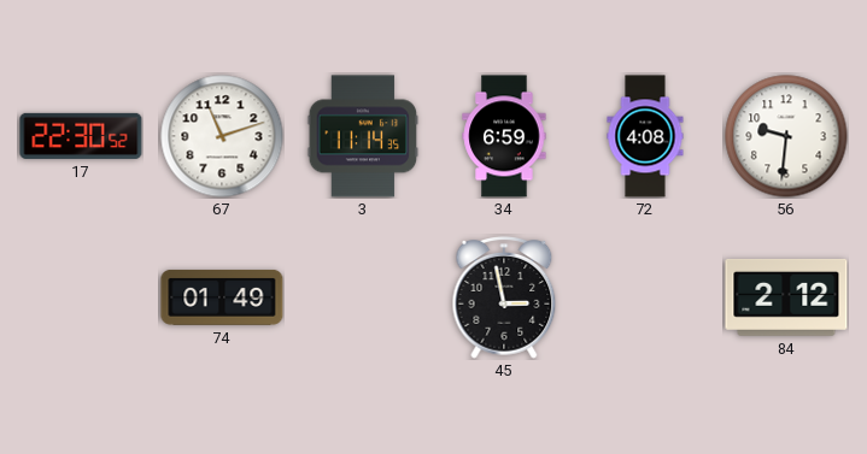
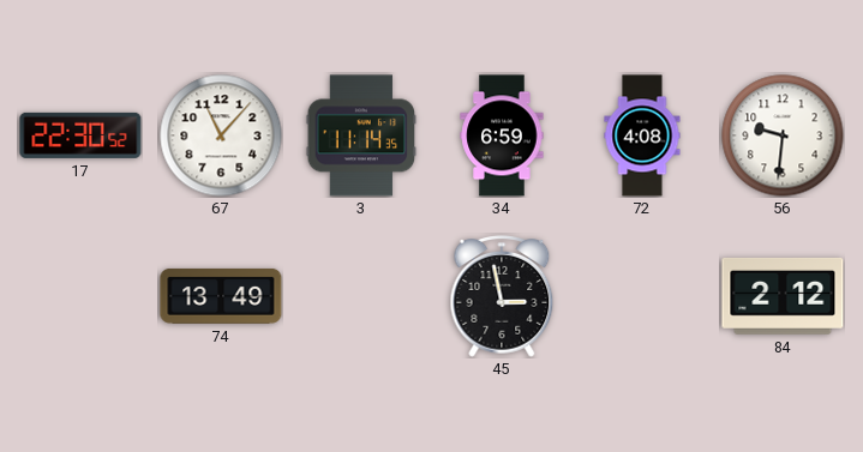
67: 11:12 -> 11:07 (221, 135)
74: 01:49 -> 13:49 (221, 296)
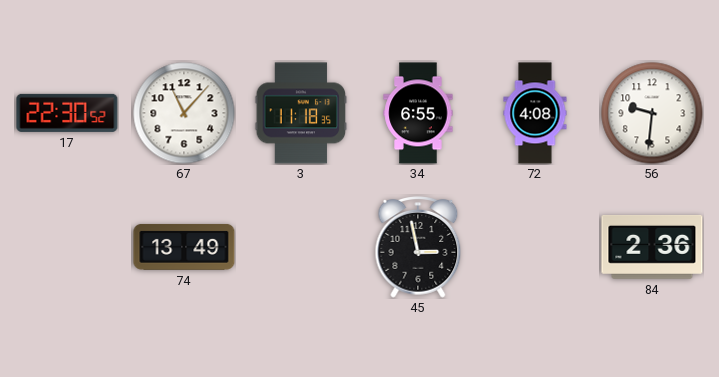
3: 11:14 -> 11:18 (301, 113)
34: 6:59 -> 6:55 (418, 113)
84: 2:12 -> 2:36 (652, 247)
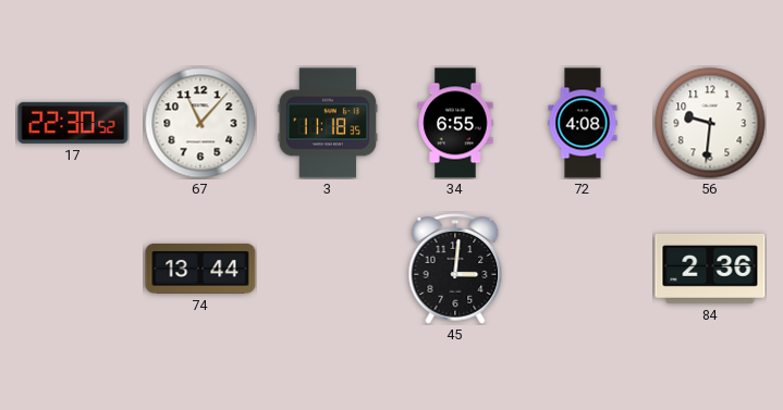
74: 13:49 -> 13:44 (200, 269)
45: 2:58 -> 3:01 (455, 269)
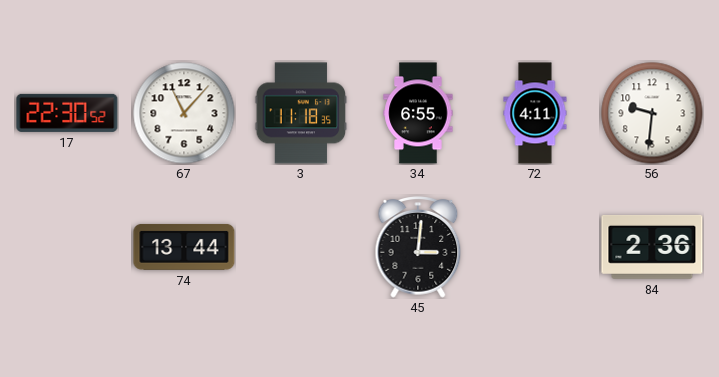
72: 4:08 -> 4:11 (535, 113)
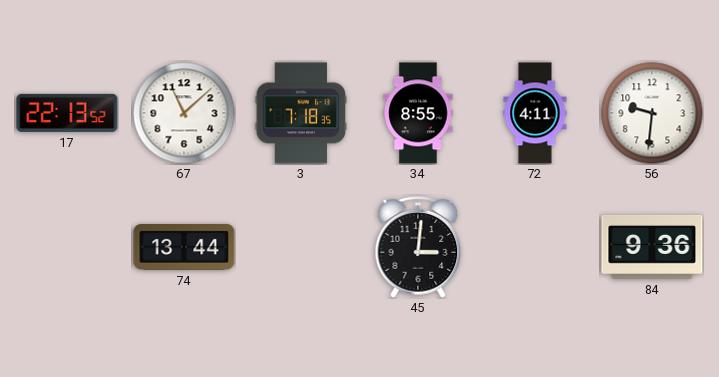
17: 22:30 -> 22:13 (67, 113)
67: 11:07 -> 11:08 (184, 113)
3: 11:18 -> 7:18 (301, 113)
34: 6:55 -> 8:55 (418, 113)
84: 2:36 -> 9:36 (652, 247)
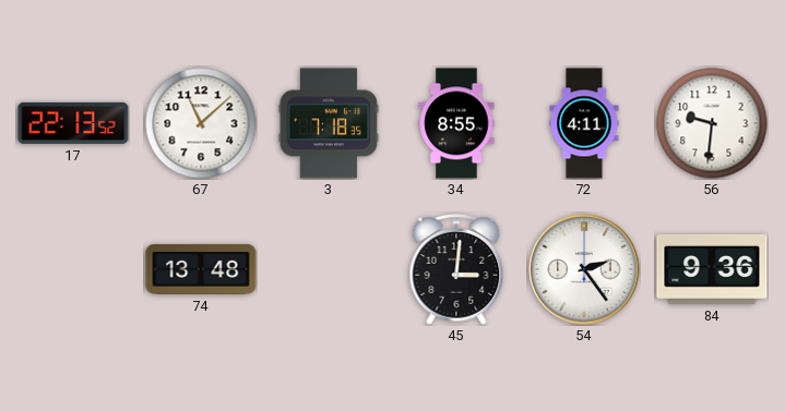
74: 13:44 -> 13:48 (201, 269)
54: none -> 2:24 (584, 269)
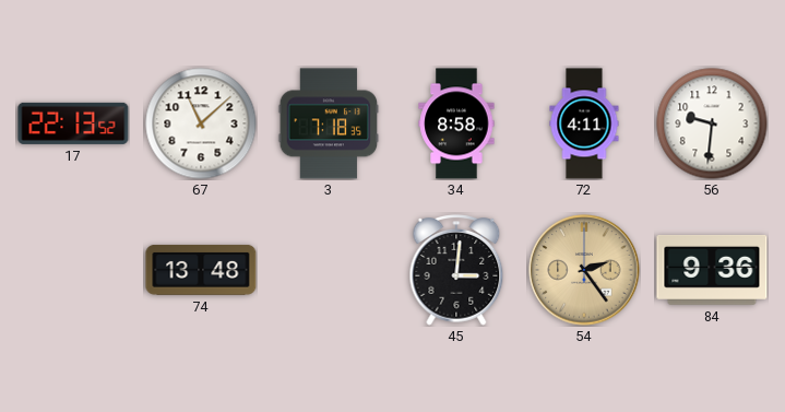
34: 8:55 -> 8:58 (456, 123)
54 dial: white -> champagne (584, 270)
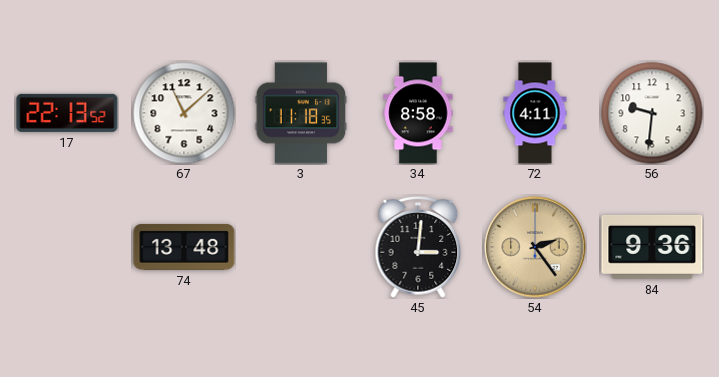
3: 7:18 -> 11:18 (301, 113)
